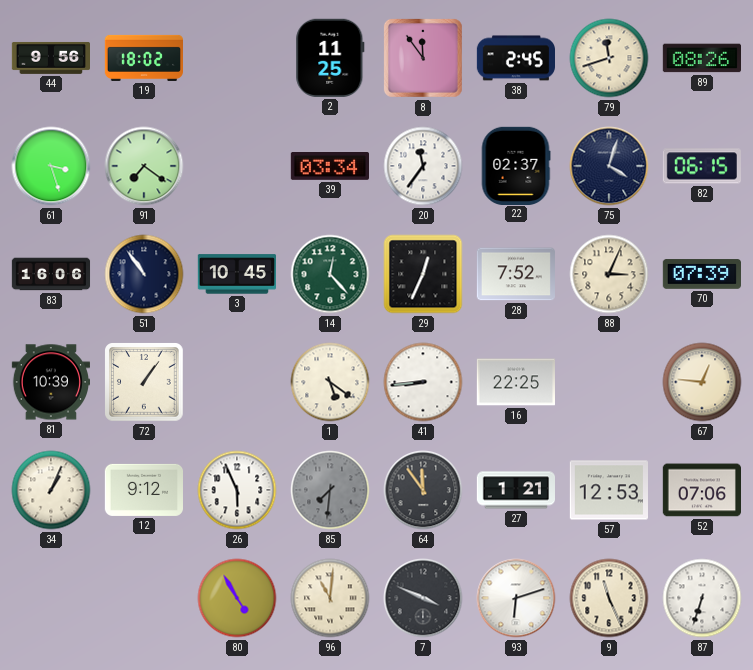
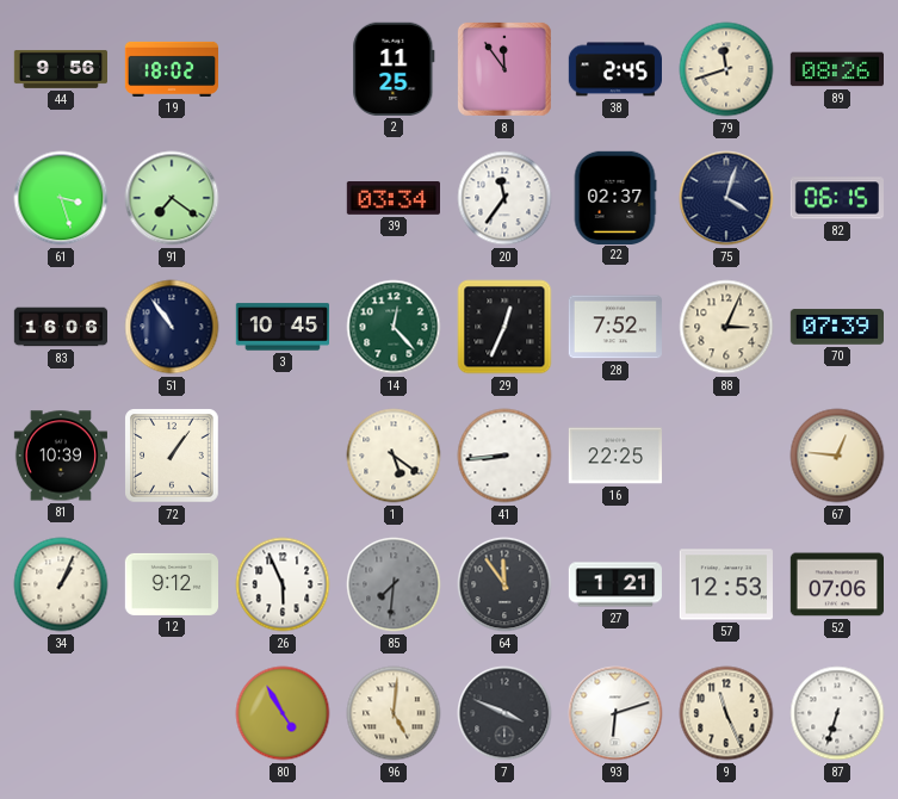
96: 11:01 -> 5:01 (394, 713)
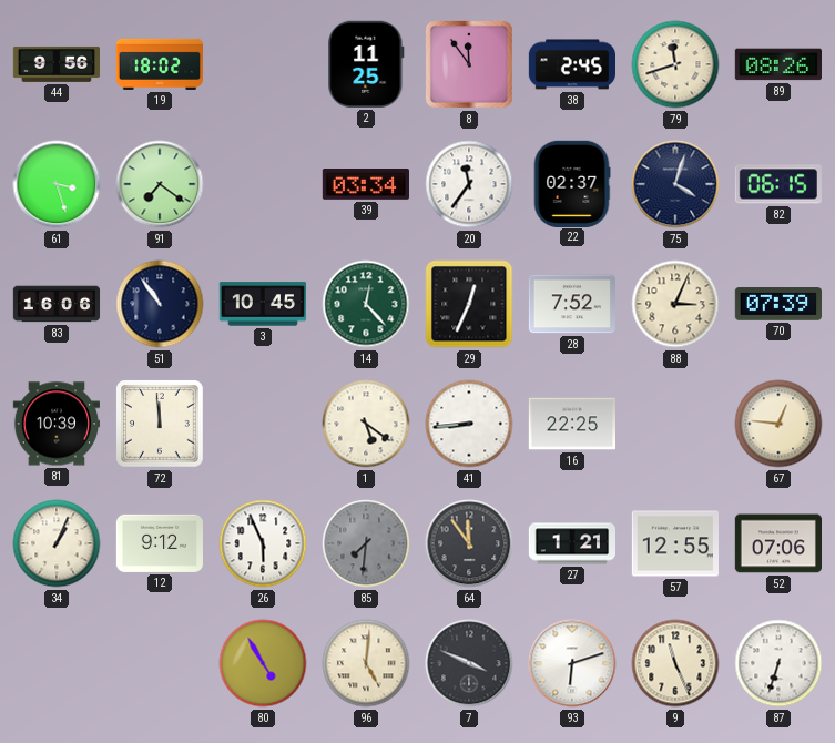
72: 1:06 -> 11:59 (160, 424)
57: 12:53 -> 12:55 (674, 543)
